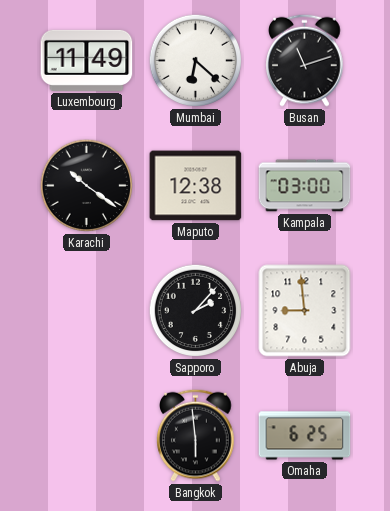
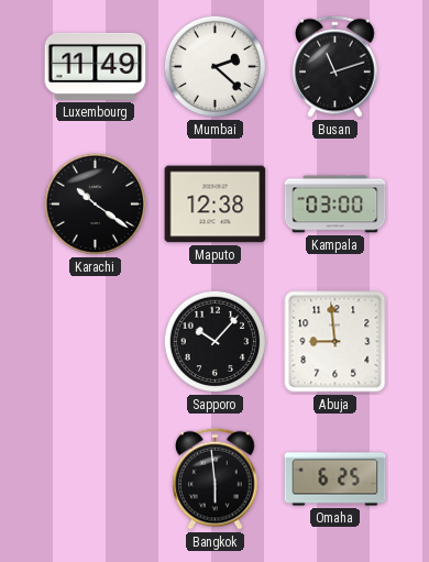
Mumbai: 6:22 -> 2:22 (216, 67)
Sapporo: 2:07 -> 10:07 (216, 342)
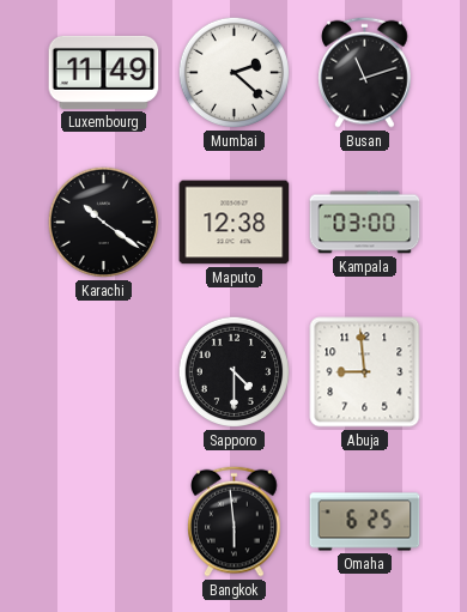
Sapporo: 10:07 -> 4:30 (235, 372)
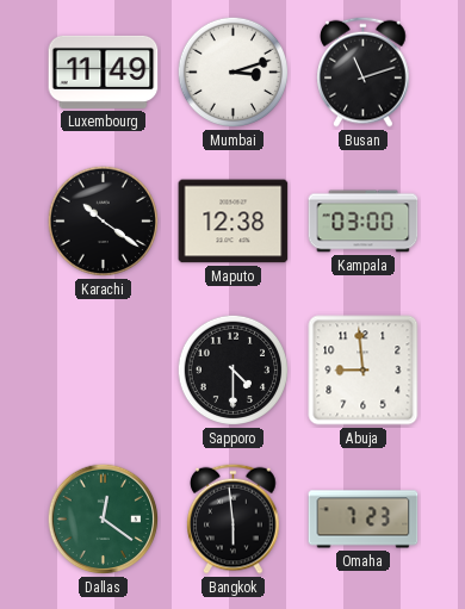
Mumbai: 2:22 -> 3:12 (234, 73)
Dallas: none -> 12:21 (104, 520)
Omaha: 6:25 -> 7:23 (364, 520)
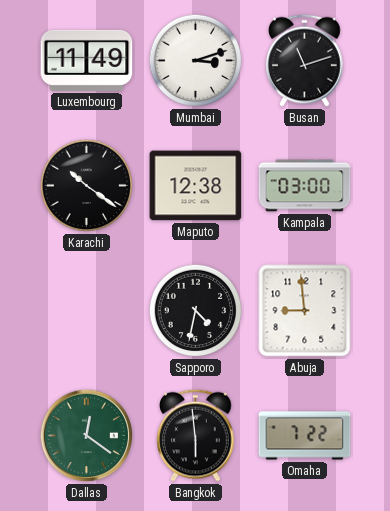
Sapporo: 4:30 -> 4:32 (196, 311)
Omaha: 7:23 -> 7:22 (305, 436)
